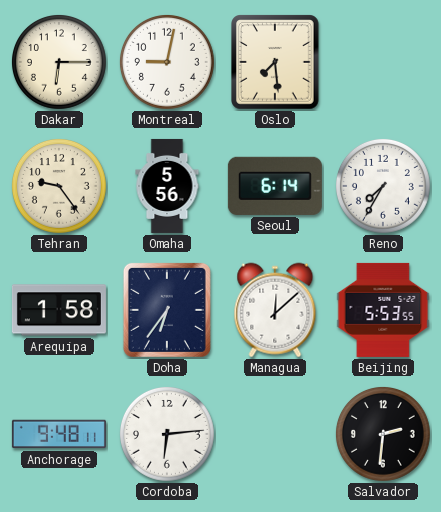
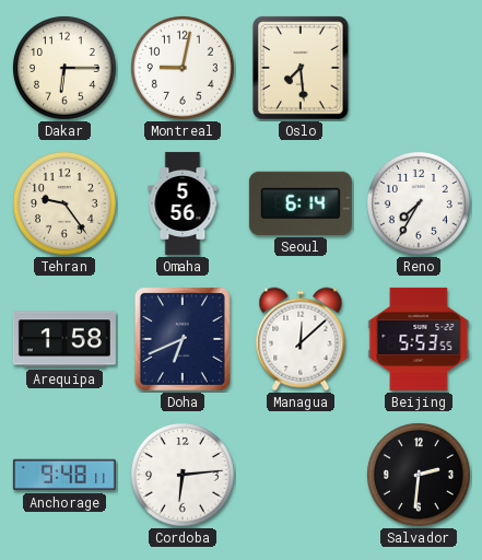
Doha: 6:36 -> 6:41 (183, 339)
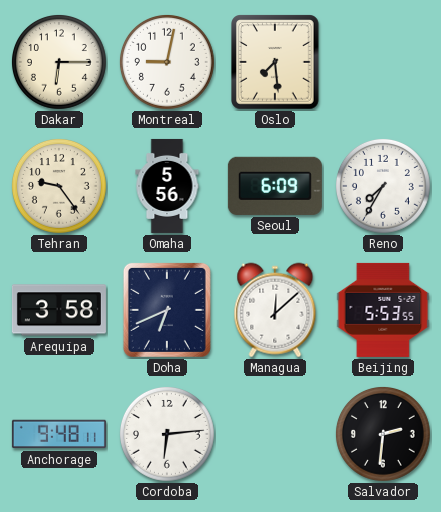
Seoul: 6:14 -> 6:09 (275, 186)
Arequipa: 1:58 -> 3:58 (59, 310)
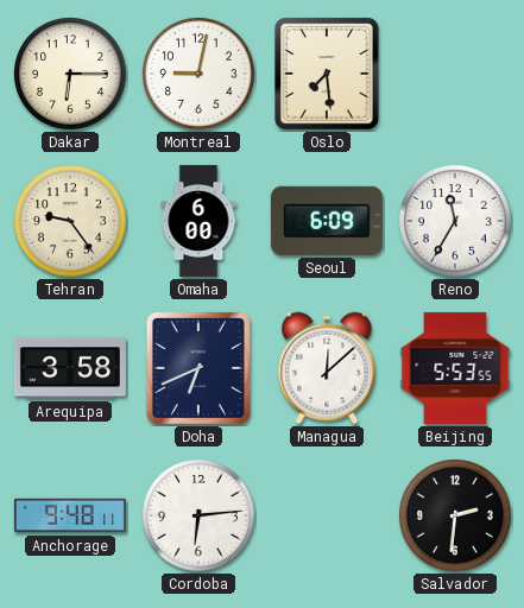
Omaha: 5:56 -> 6:00 (198, 221)
Reno: 7:35 -> 11:35 (455, 221)
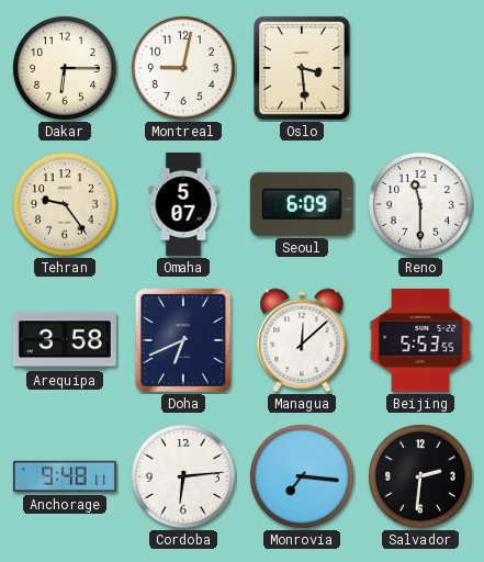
Oslo: 7:29 -> 3:29 (303, 68)
Omaha: 6:00 -> 5:07 (183, 204)
Reno: 11:35 -> 11:30 (420, 204)
Monrovia: none -> 7:16 (302, 476)
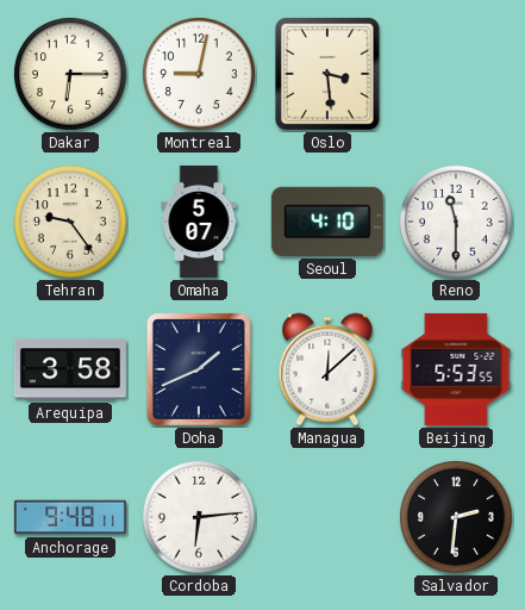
Seoul: 6:09 -> 4:10 (327, 222)
Doha: 6:41 -> 1:41 (199, 369)
Monrovia: 7:16 -> none (302, 476)
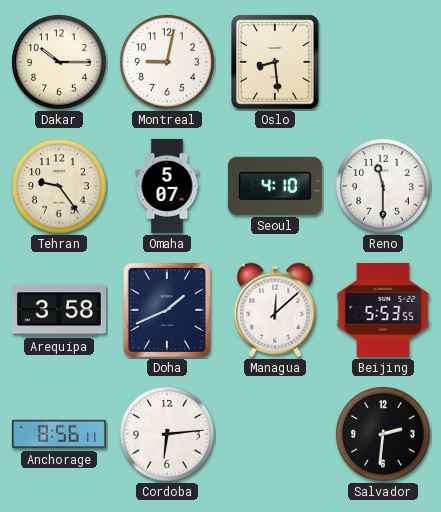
Dakar: 6:15 -> 10:15 (59, 62)
Oslo: 3:29 -> 8:29 (276, 62)
Anchorage: 9:48 -> 8:56 (59, 434)
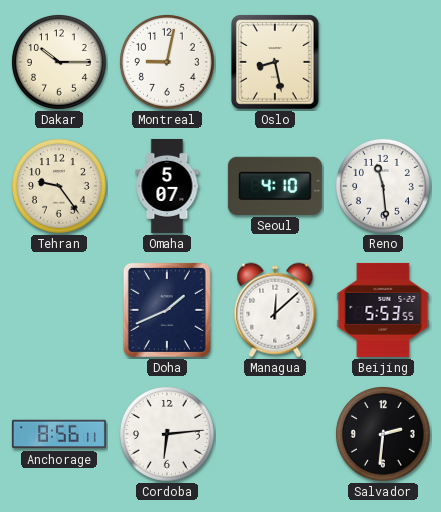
Oslo: 8:29 -> 8:28 (276, 62)
Reno: 11:30 -> 11:29 (383, 186)
Arequipa: 3:58 -> none (59, 310)
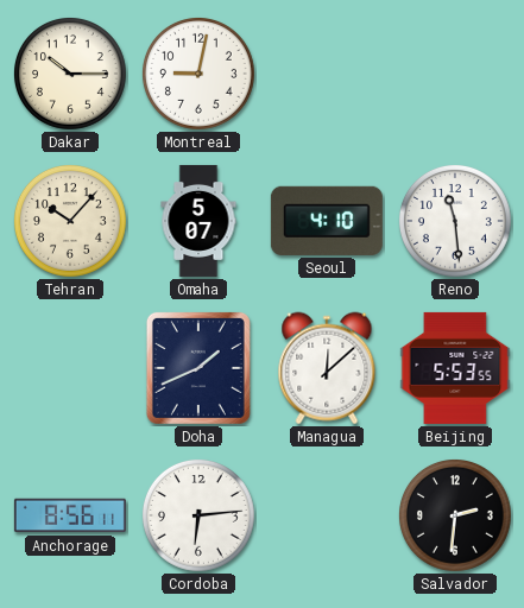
Oslo: 8:28 -> none (276, 62)
Tehran: 9:24 -> 10:07 (70, 221)
